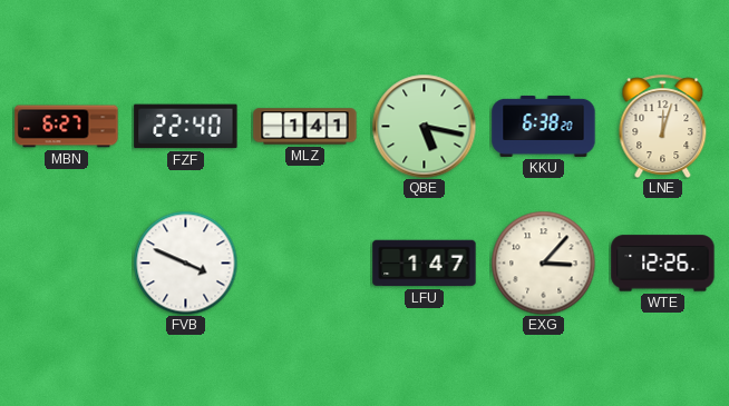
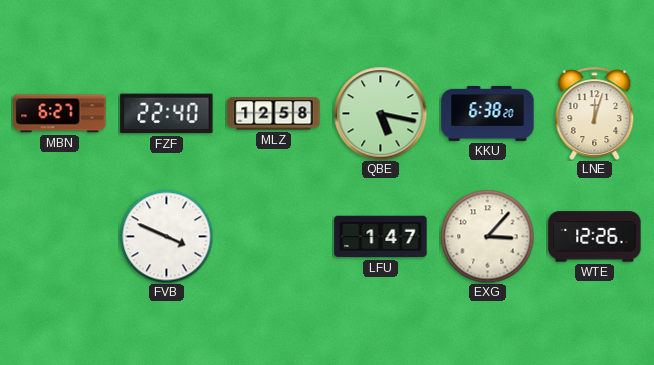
MLZ: 1:41 -> 12:58 (274, 114)
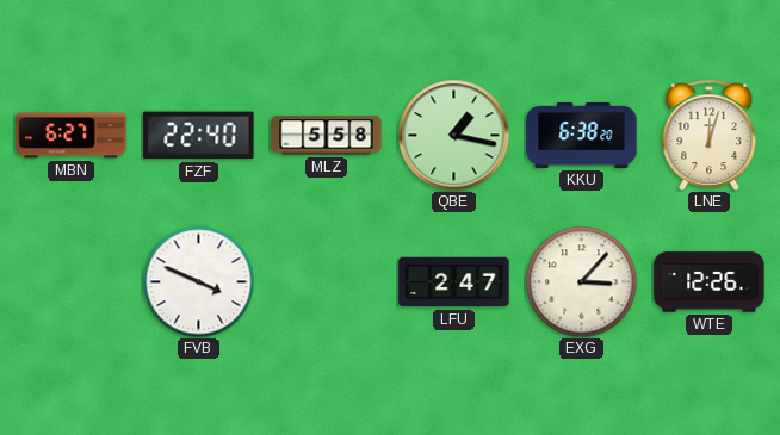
MLZ: 12:58 -> 5:58 (327, 136)
QBE: 5:17 -> 1:17 (453, 135)
LFU: 1:47 -> 2:47 (454, 282)
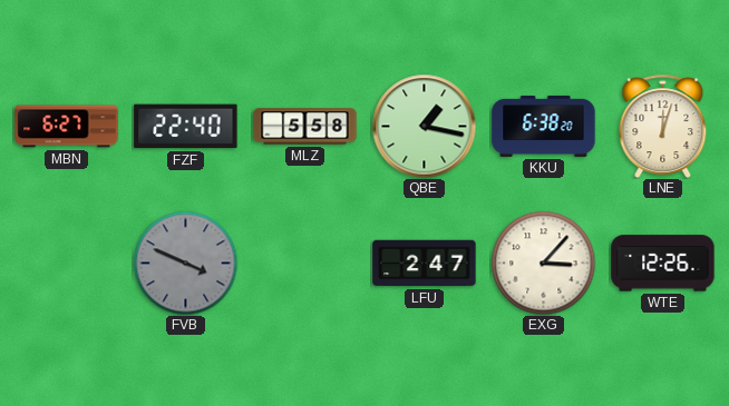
FVB dial: white -> grey (185, 263)
